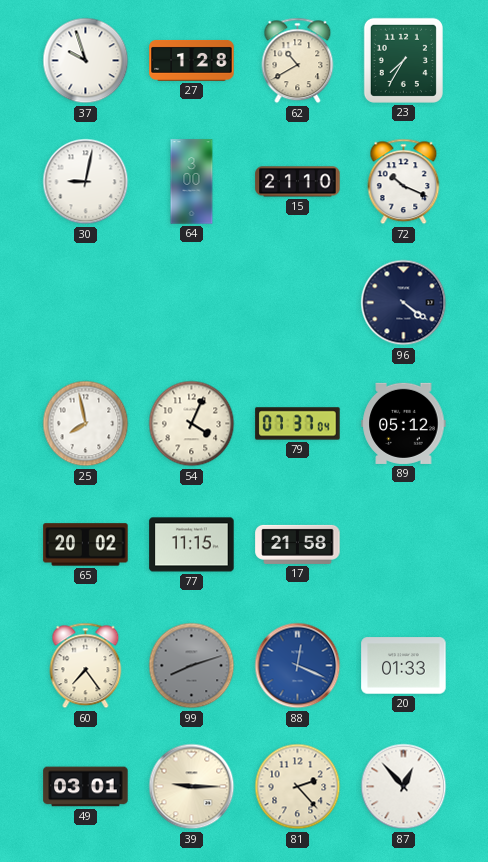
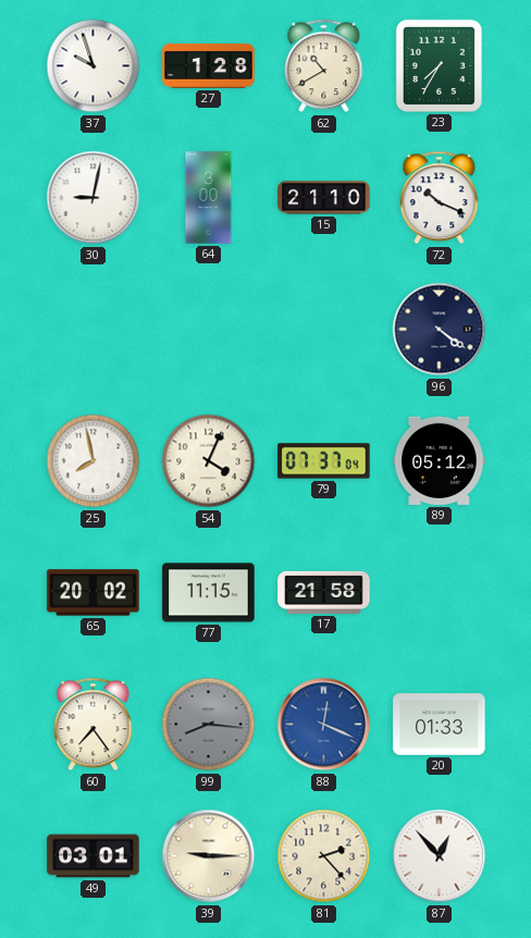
99: 8:12 -> 8:16 (209, 725)
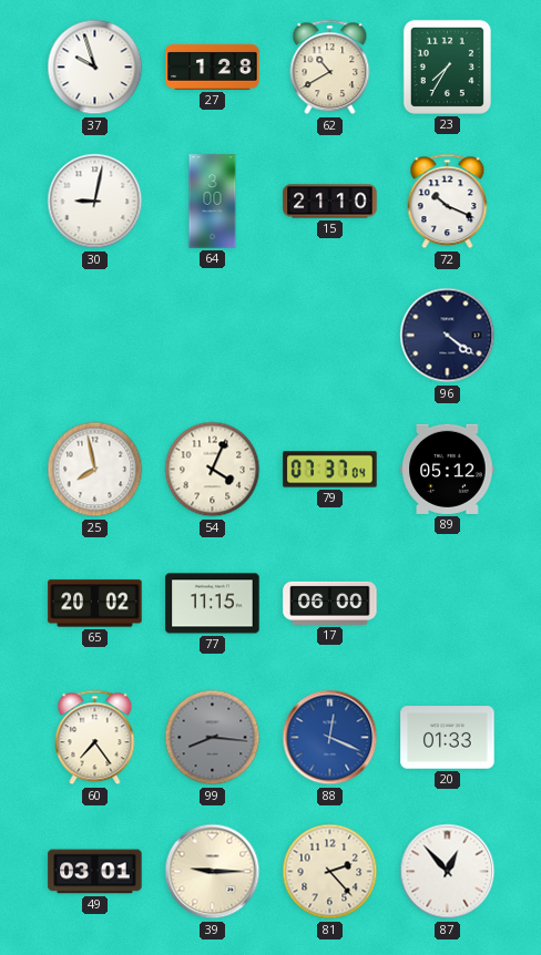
17: 21:58 -> 06:00 (330, 603)
